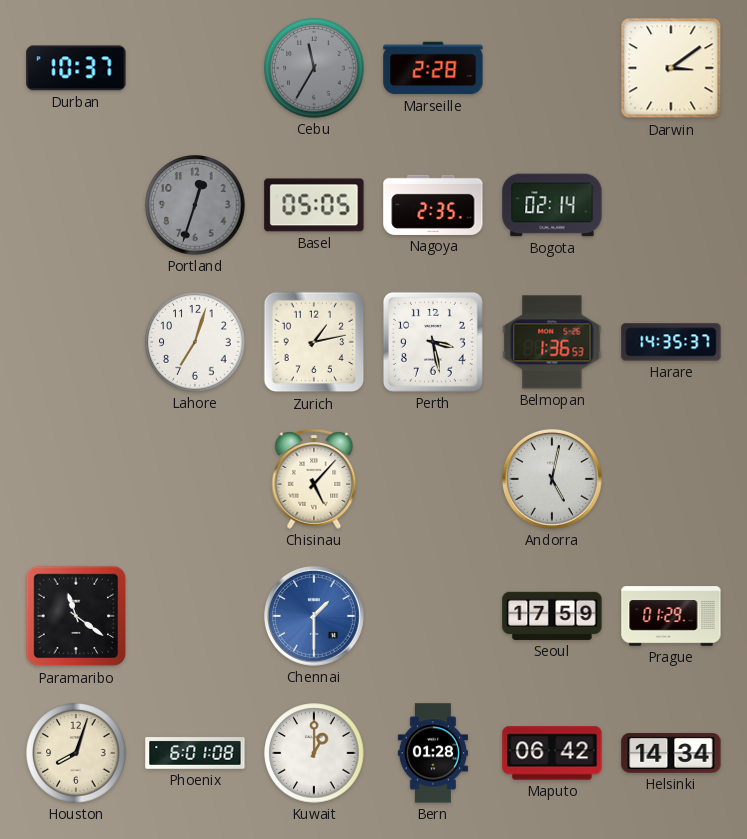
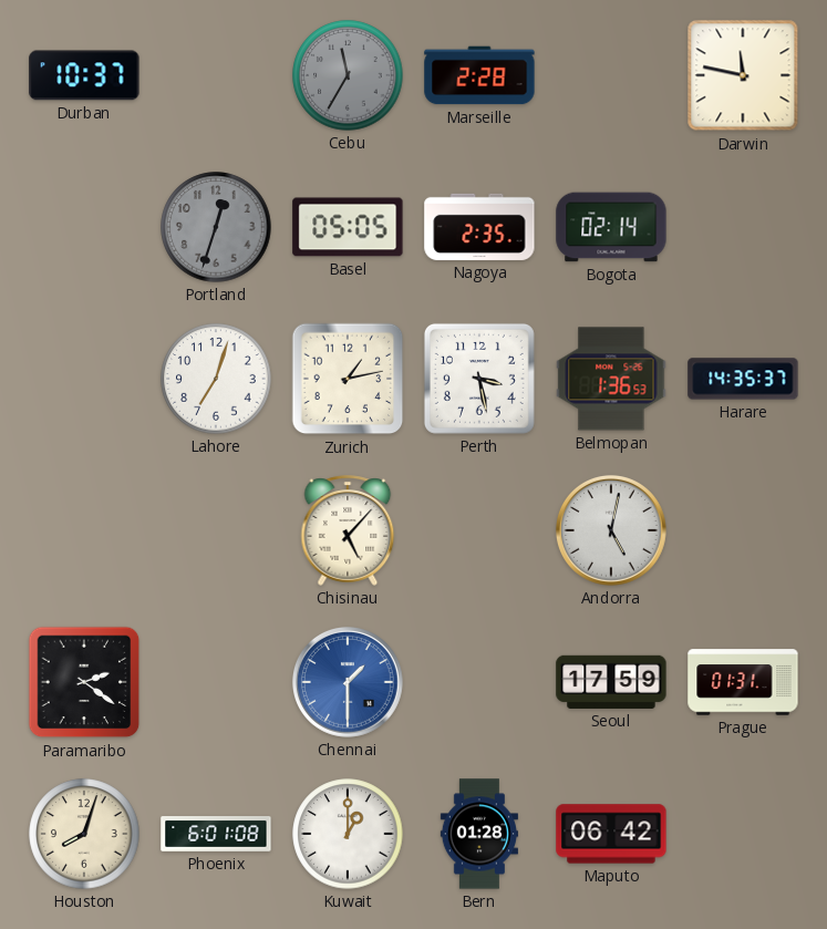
Darwin: 3:09 -> 11:47 (743, 75)
Paramaribo: 11:21 -> 2:21 (84, 682)
Prague: 01:29 -> 01:31 (743, 682)
Helsinki: 14:34 -> none (671, 753)
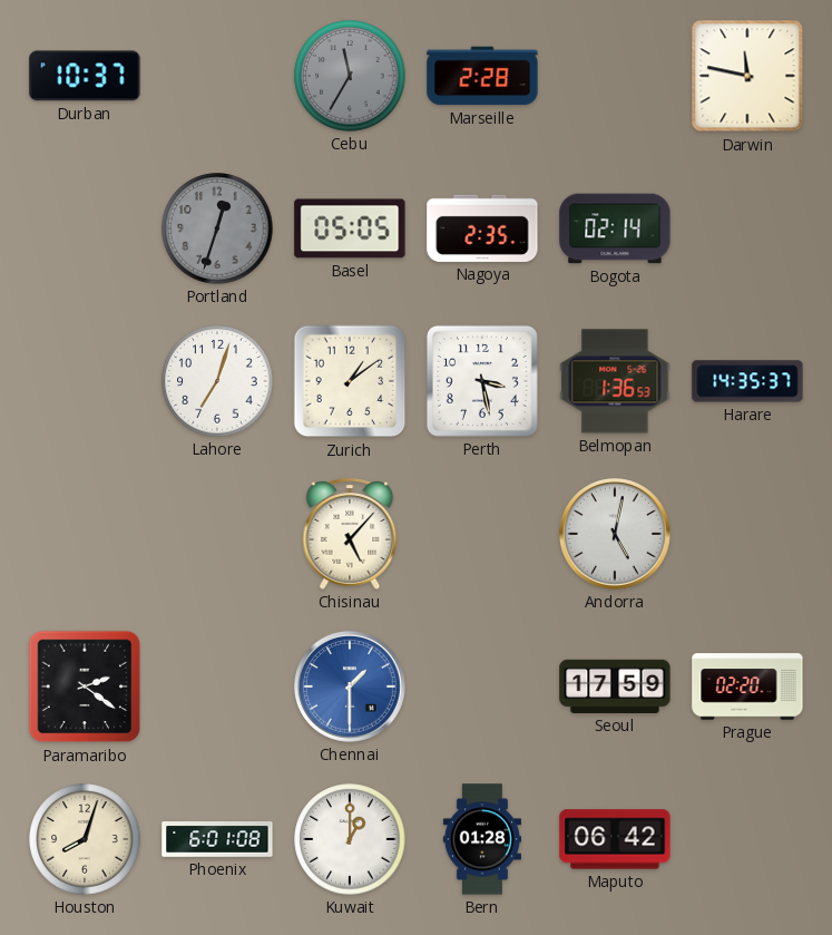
Zurich: 1:13 -> 1:09 (350, 381)
Prague: 01:31 -> 02:20 (747, 686)
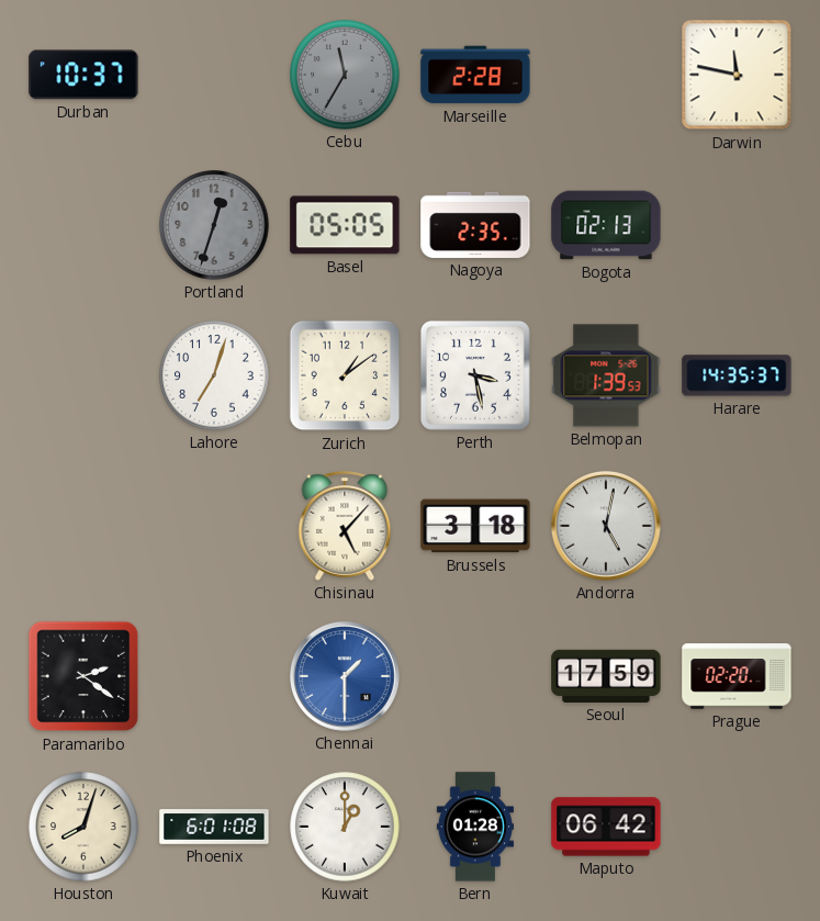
Bogota: 02:14 -> 02:13 (606, 225)
Belmopan: 1:36 -> 1:39 (606, 375)
Brussels: none -> 3:18 (475, 526)
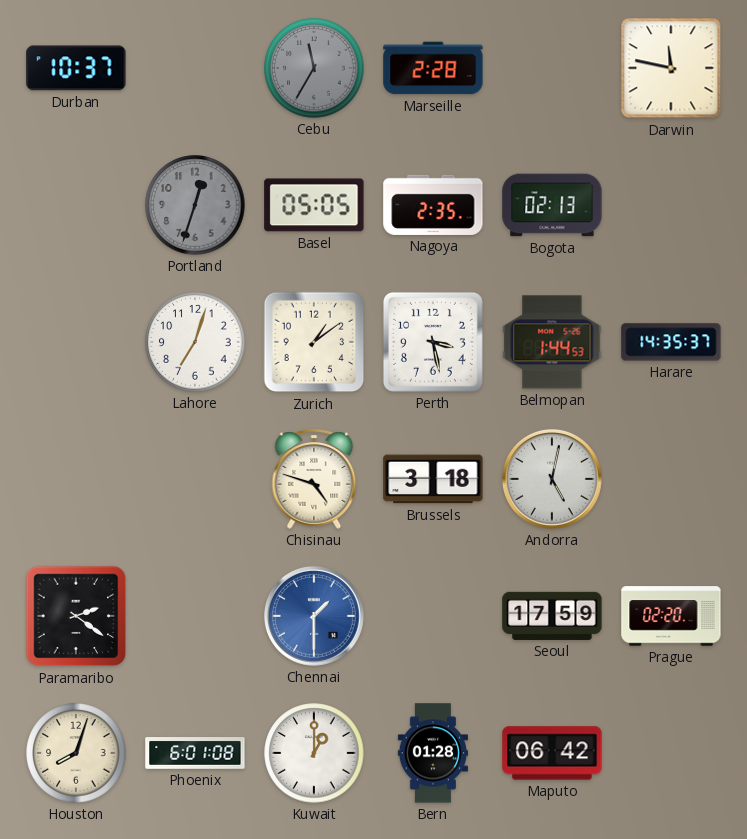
Belmopan: 1:39 -> 1:44 (552, 342)
Chisinau: 5:07 -> 4:48 (314, 479)
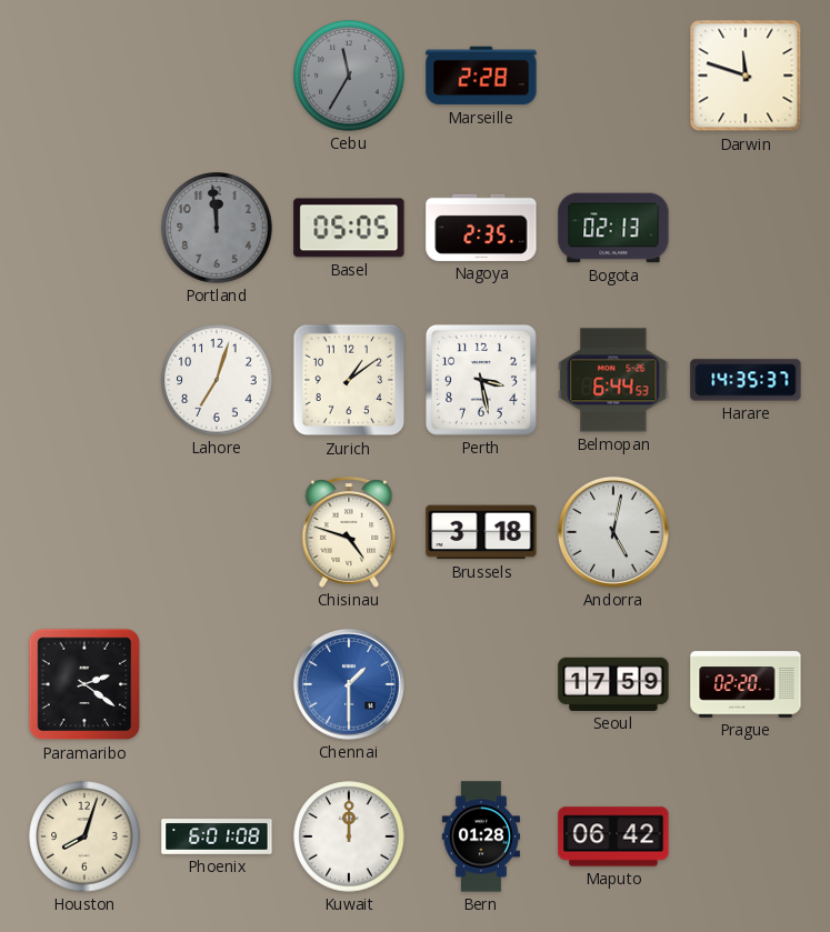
Durban: 10:37 -> none (76, 68)
Darwin: 11:47 -> 11:48 (746, 76)
Portland: 12:33 -> 11:59 (217, 228)
Belmopan: 1:44 -> 6:44 (613, 380)
Kuwait: 1:00 -> 12:00 (349, 836)
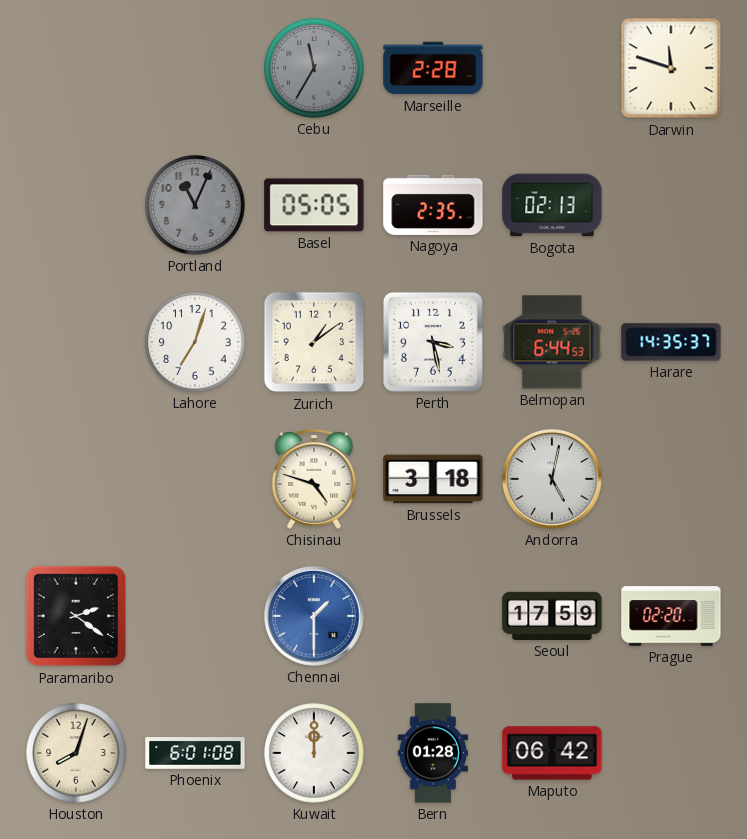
Portland: 11:59 -> 11:04 (195, 205)
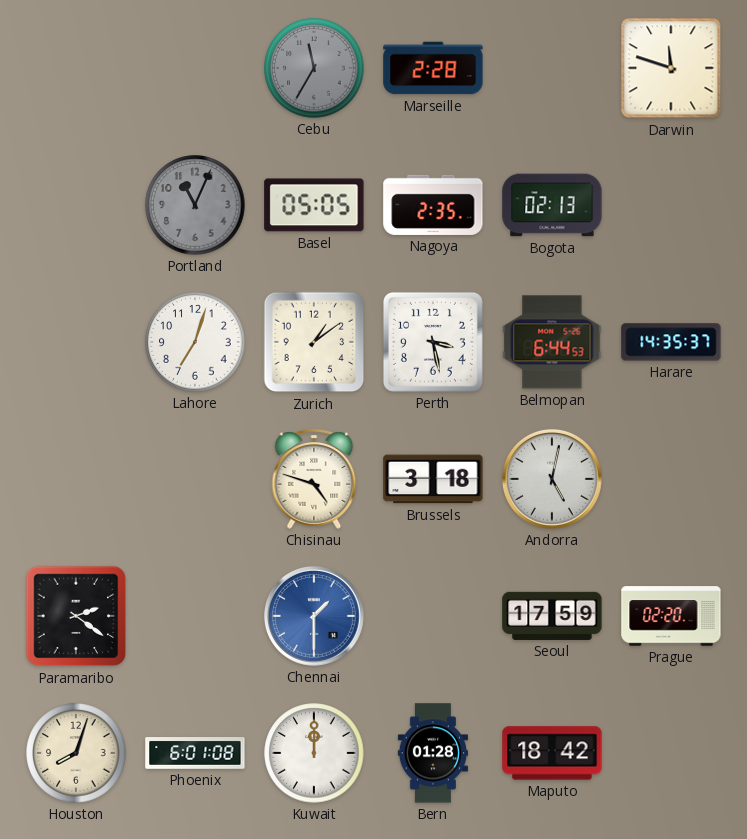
Maputo: 06:42 -> 18:42 (552, 753)
